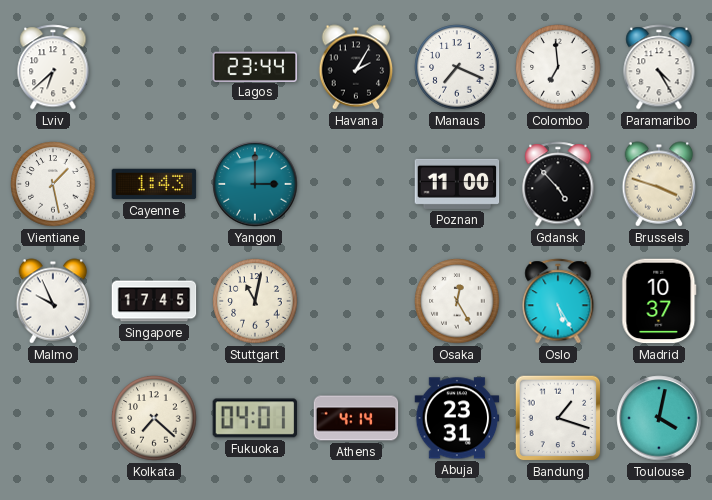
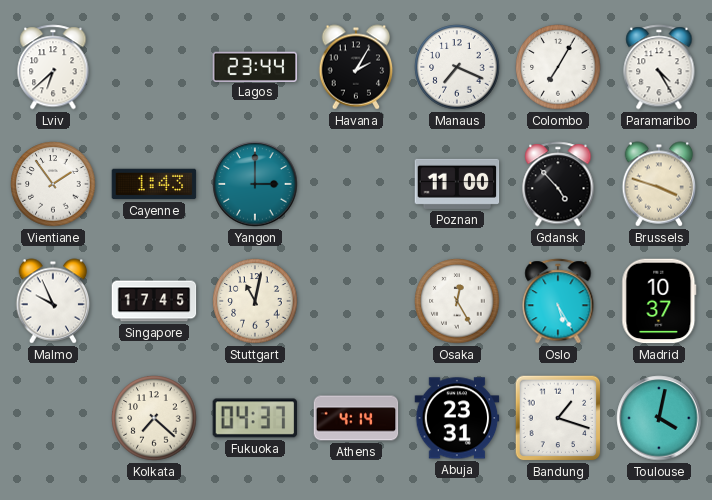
Colombo: 6:59 -> 7:05 (558, 67)
Vientiane: 1:28 -> 1:54 (53, 184)
Fukuoka: 04:01 -> 04:37 (255, 418)
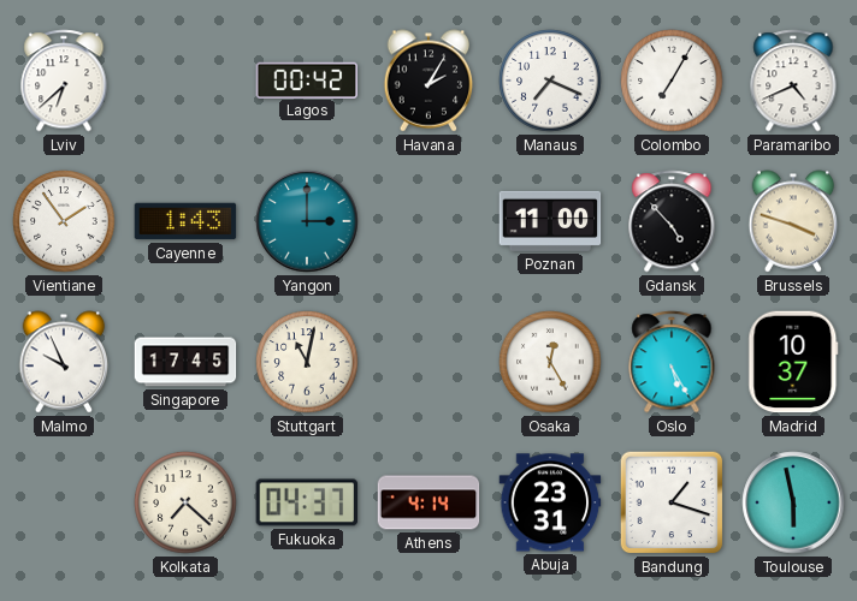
Lagos: 23:44 -> 00:42 (307, 79)
Paramaribo: 4:25 -> 4:41 (793, 81)
Toulouse: 4:02 -> 5:58 (793, 502)
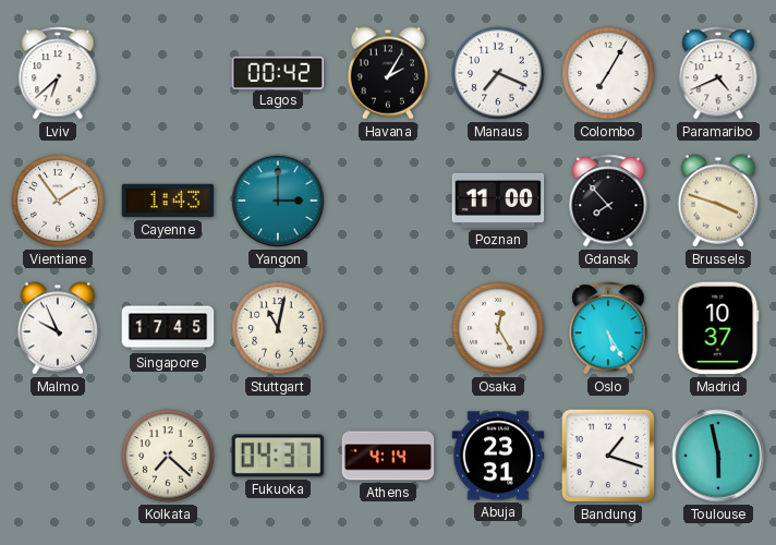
Gdansk: 4:53 -> 7:53 (608, 201)
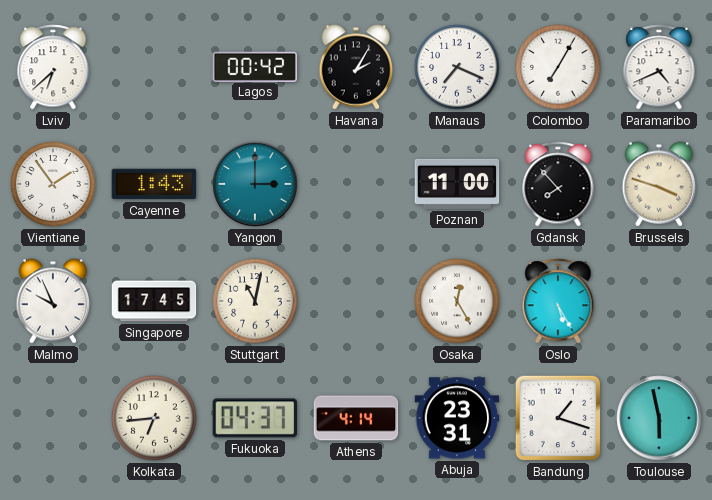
Madrid: 10:37 -> none (718, 328)
Kolkata: 7:22 -> 6:44 (154, 418)
